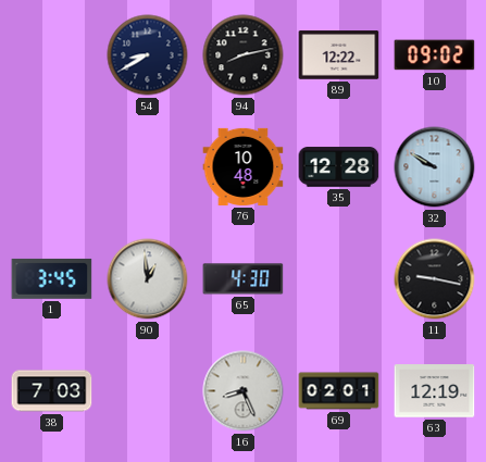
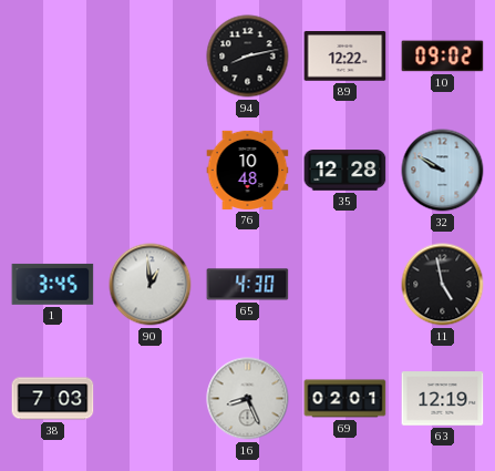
54: 8:40 -> none (148, 55)
11: 9:17 -> 4:58 (443, 285)
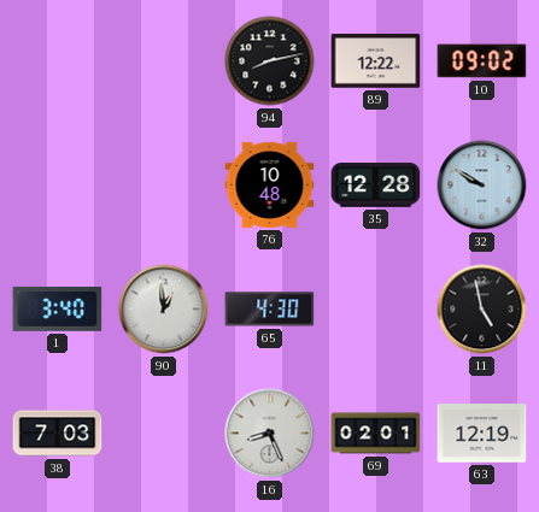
1: 3:45 -> 3:40 (58, 308)
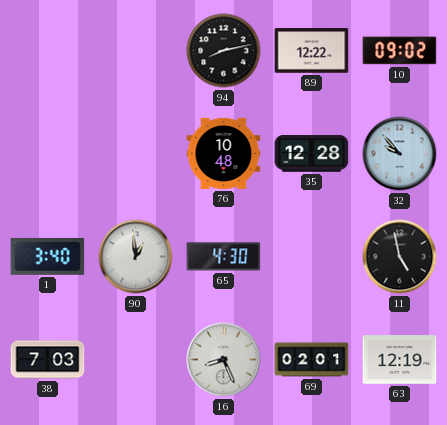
32: 9:50 -> 9:53 (400, 154)
